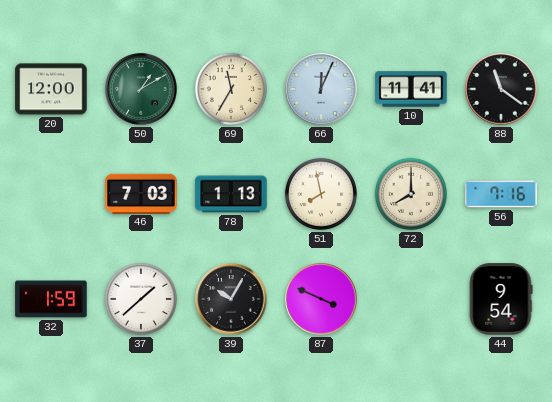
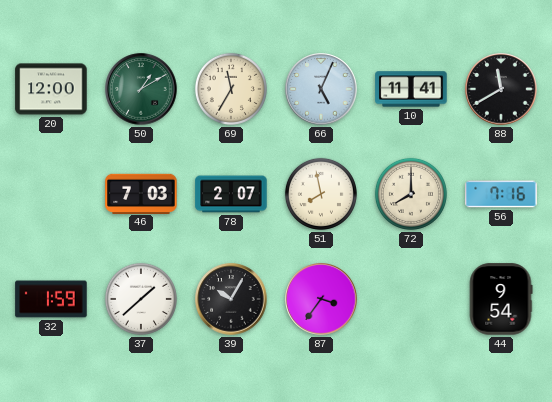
66: 12:04 -> 5:04 (321, 89)
88: 11:21 -> 11:40 (501, 89)
78: 1:13 -> 2:07 (231, 194)
87: 3:49 -> 3:36 (321, 299)
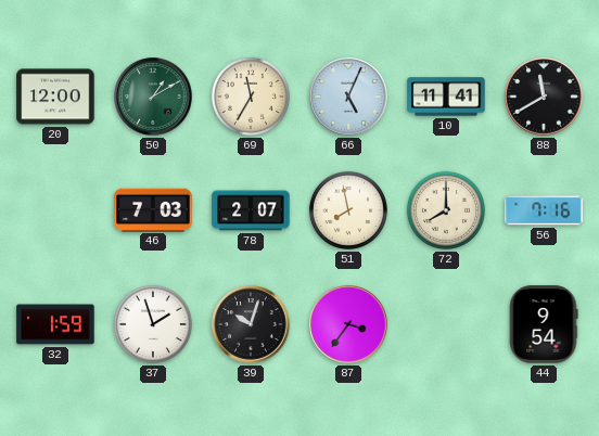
37: 1:38 -> 1:57 (153, 324)
39: 10:05 -> 10:03 (251, 324)
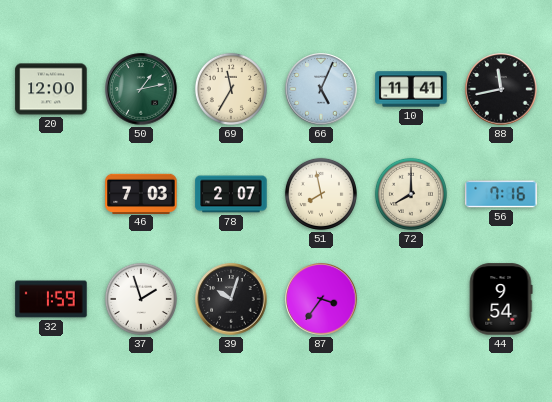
50: 1:10 -> 1:13 (141, 89)
88: 11:40 -> 11:43 (501, 89)
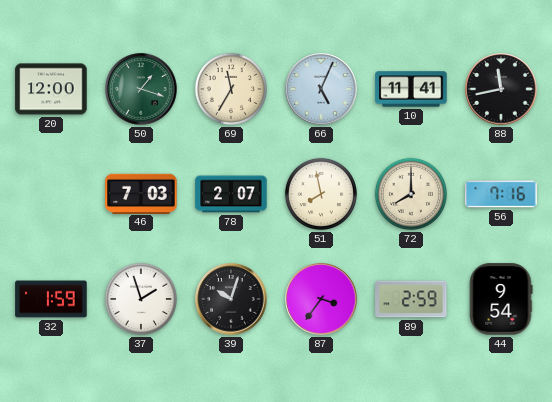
50: 1:13 -> 1:18 (141, 89)
89: none -> 2:59 (411, 299)
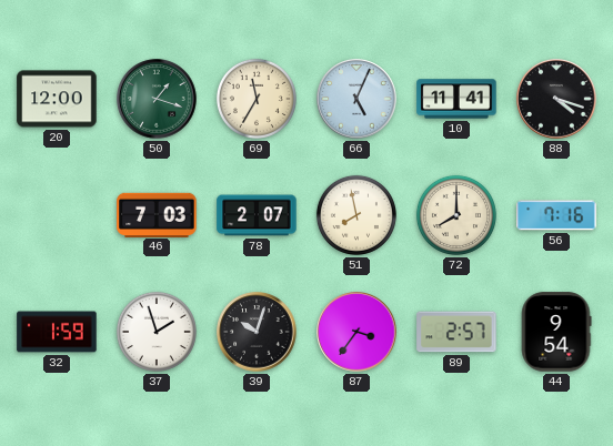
88: 11:43 -> 4:18 (556, 99)
89: 2:59 -> 2:57 (456, 332)
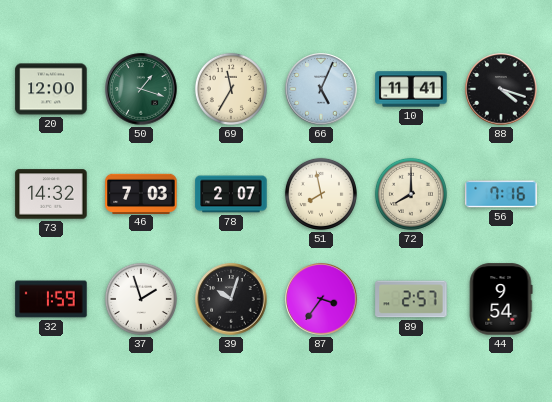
73: none -> 14:32 (51, 194)
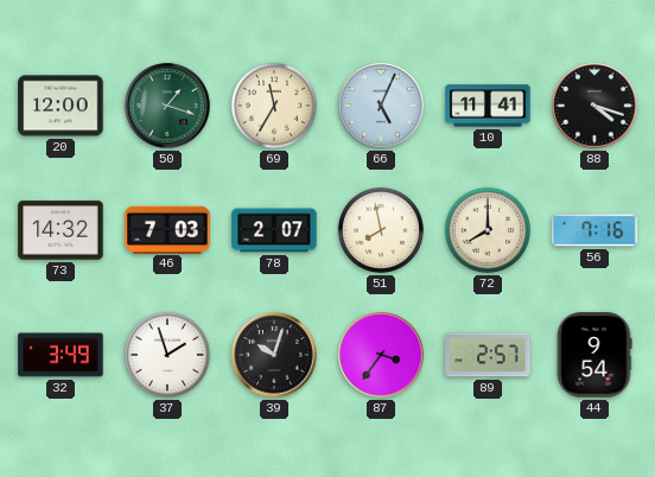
32: 1:59 -> 3:49 (61, 355)
